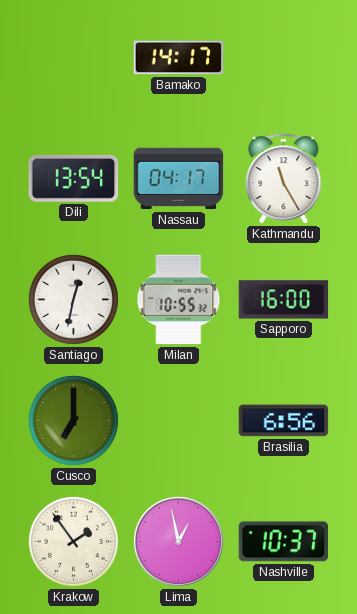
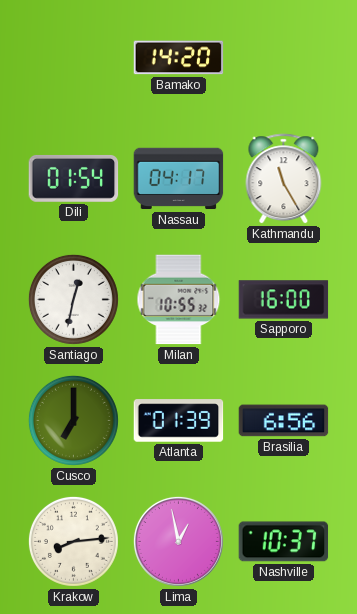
Bamako: 14:17 -> 14:20 (179, 58)
Dili: 13:54 -> 01:54 (74, 178)
Atlanta: none -> 01:39 (179, 421)
Krakow: 1:54 -> 8:14 (73, 541)
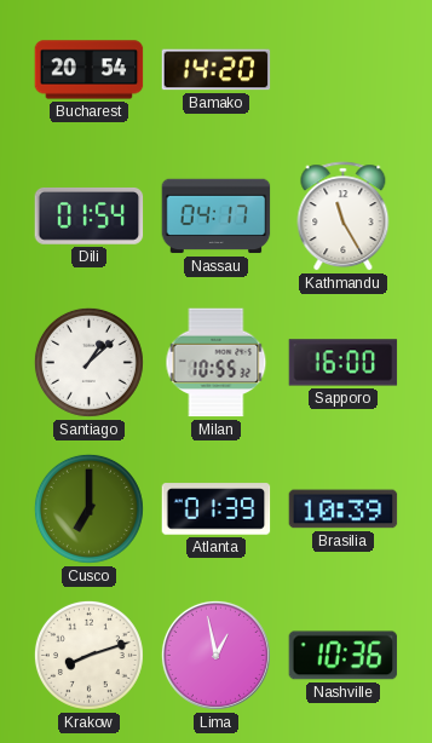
Bucharest: none -> 20:54 (90, 70)
Santiago: 12:32 -> 1:08 (88, 362)
Brasilia: 6:56 -> 10:39 (344, 509)
Krakow: 8:14 -> 8:12 (88, 655)
Nashville: 10:37 -> 10:36 (344, 656)
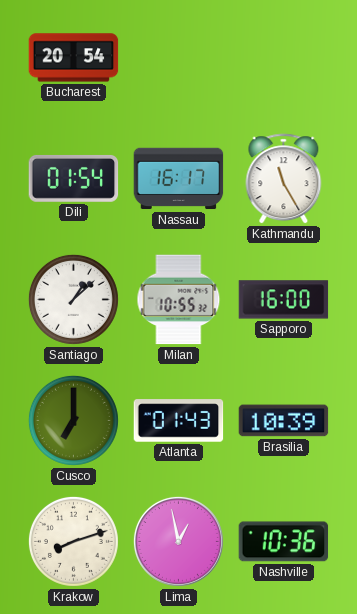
Bamako: 14:20 -> none (217, 70)
Nassau: 04:17 -> 16:17 (179, 179)
Atlanta: 01:39 -> 01:43 (179, 421)
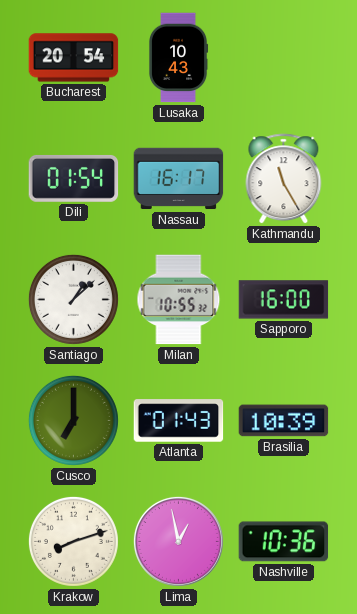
Lusaka: none -> 10:43 (178, 58)
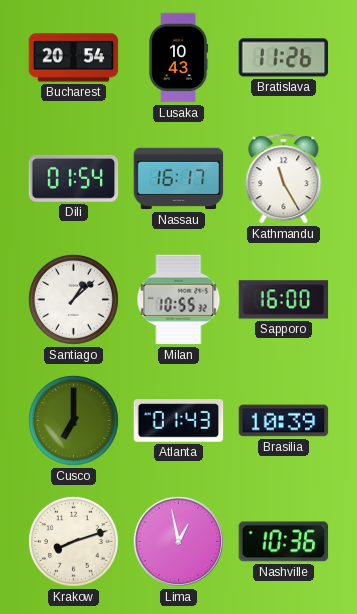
Bratislava: none -> 11:26 (284, 58)
